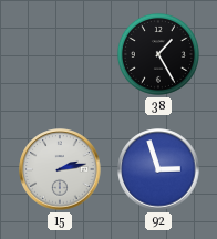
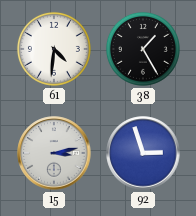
61: none -> 4:31 (54, 49)
15: 2:13 -> 3:13 (54, 153)
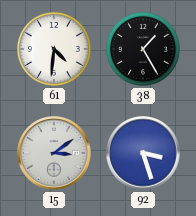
15: 3:13 -> 3:09 (54, 153)
92: 2:57 -> 3:27 (143, 153)
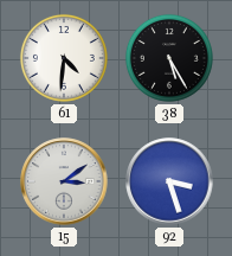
38: 1:25 -> 5:25 (169, 58)
